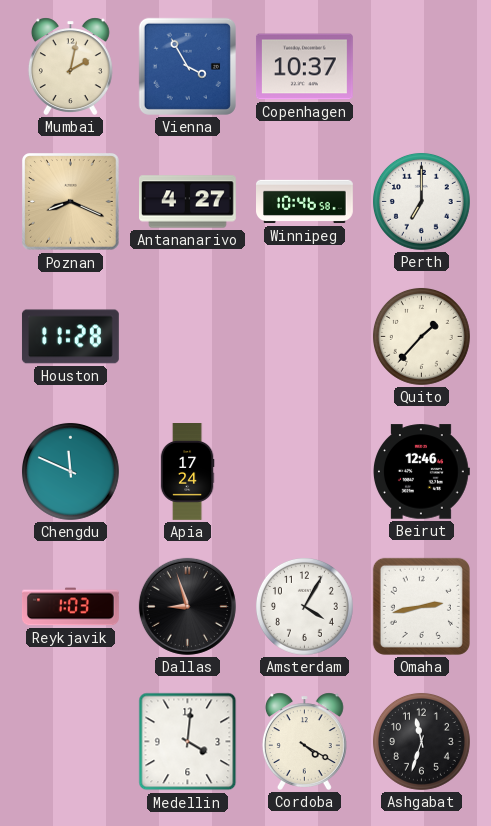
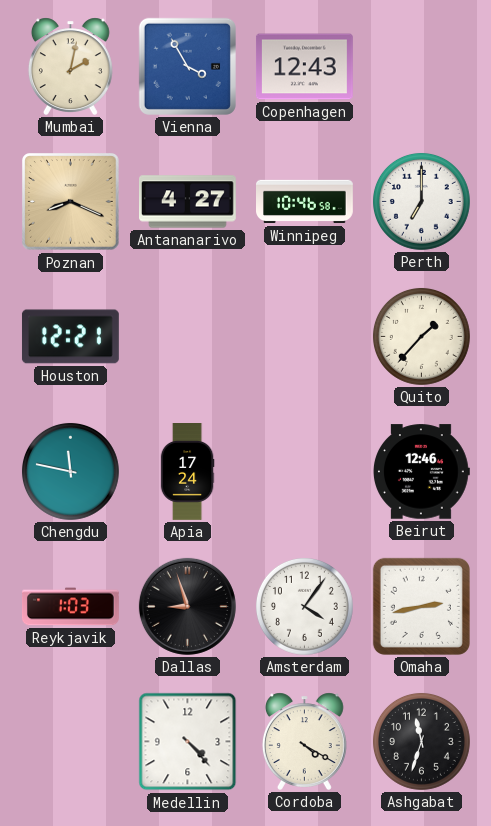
Copenhagen: 10:37 -> 12:43 (304, 67)
Houston: 11:28 -> 12:21 (70, 337)
Chengdu: 11:49 -> 11:47 (70, 471)
Amsterdam: 4:05 -> 4:06 (304, 606)
Medellin: 4:01 -> 4:23 (188, 742)
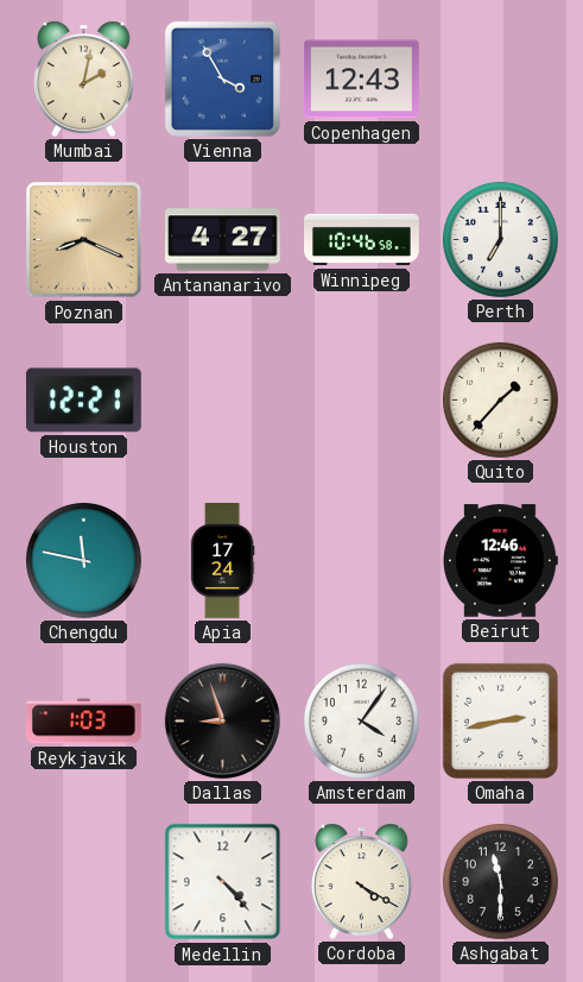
Ashgabat: 11:33 -> 11:30 (500, 881)
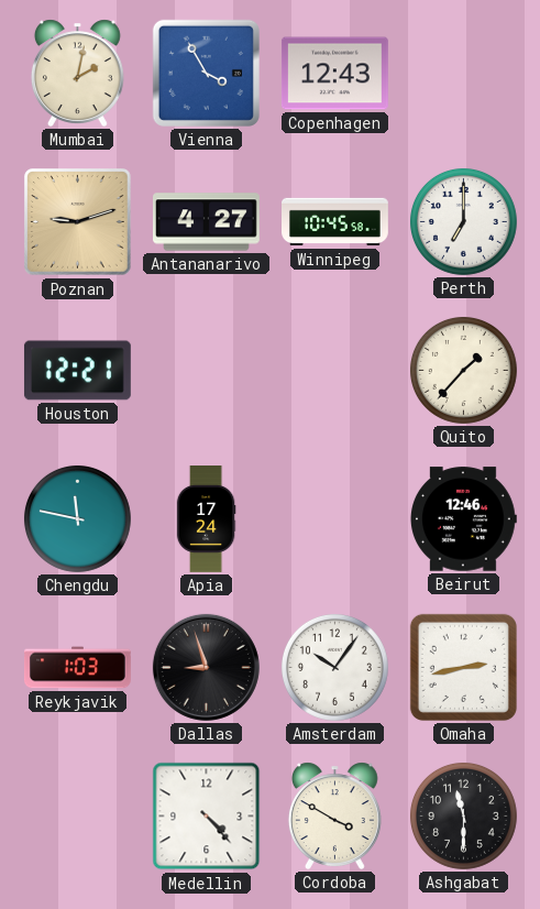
Poznan: 8:19 -> 9:12 (78, 222)
Winnipeg: 10:46 -> 10:45 (335, 222)
Amsterdam: 4:06 -> 10:06 (334, 667)
Cordoba: 4:20 -> 3:50 (334, 815)
